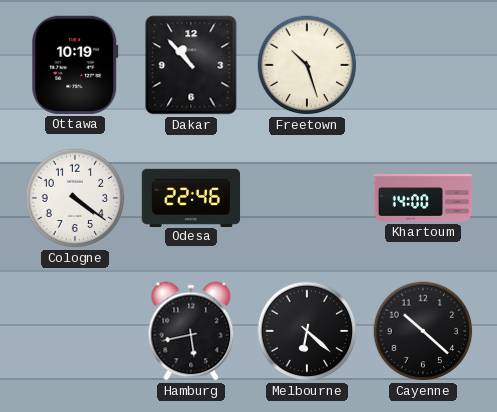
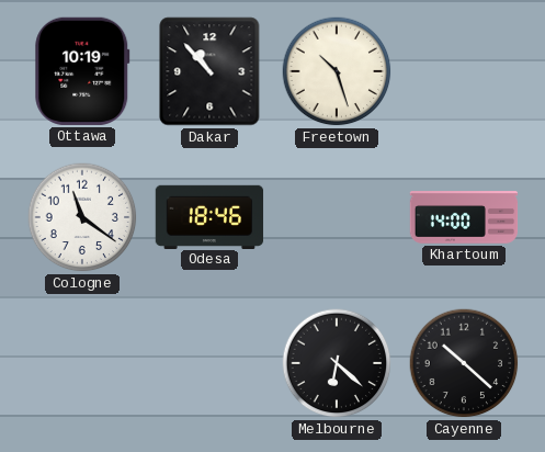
Cologne: 4:21 -> 11:21 (82, 217)
Odesa: 22:46 -> 18:46 (209, 216)
Hamburg: 5:43 -> none (191, 331)
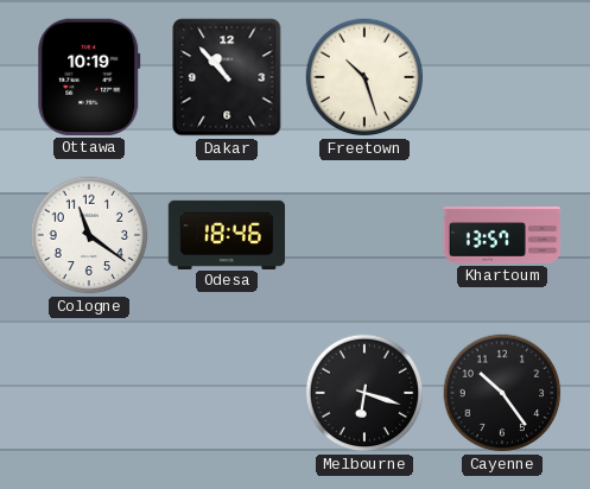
Khartoum: 14:00 -> 13:57 (502, 235)
Melbourne: 6:22 -> 6:18 (364, 393)
Cayenne: 10:22 -> 10:24 (502, 393)
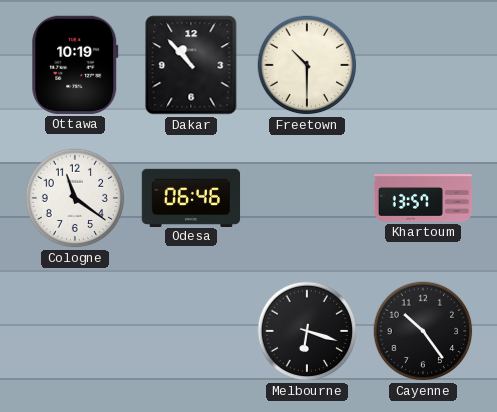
Freetown: 10:27 -> 10:30 (307, 65)
Odesa: 18:46 -> 06:46 (191, 197)
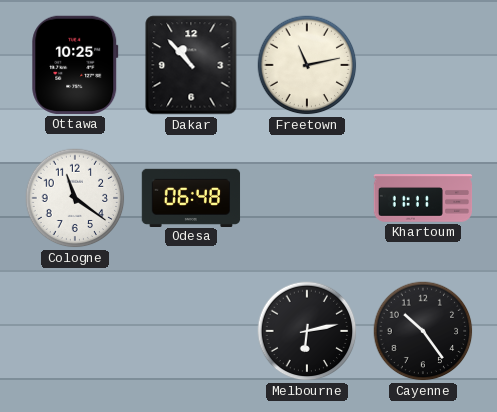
Ottawa: 10:19 -> 10:25 (75, 65)
Freetown: 10:30 -> 11:13 (307, 65)
Odesa: 06:46 -> 06:48 (191, 197)
Khartoum: 13:57 -> 11:11 (423, 198)
Melbourne: 6:18 -> 6:13 (307, 331)
